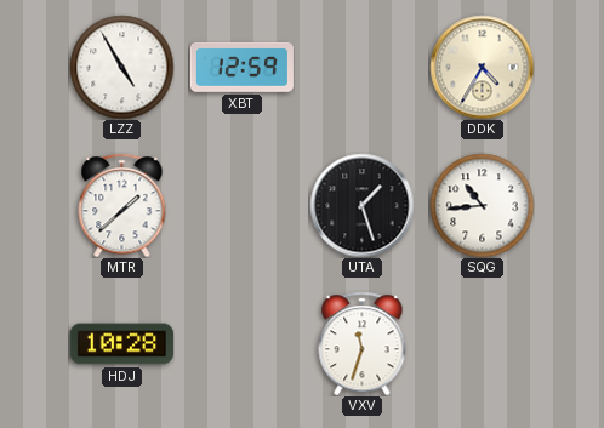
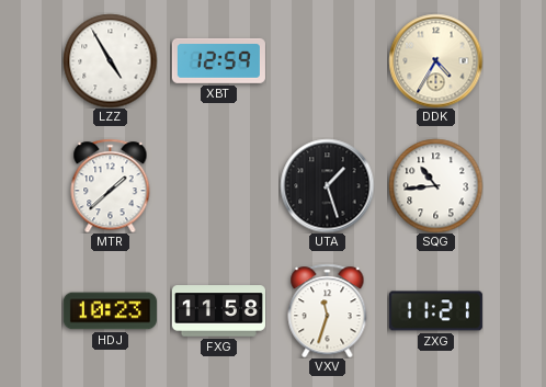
HDJ: 10:28 -> 10:23 (110, 311)
FXG: none -> 11:58 (218, 311)
ZXG: none -> 11:21 (435, 311)
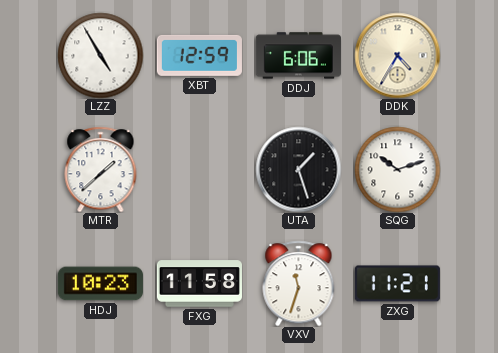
DDJ: none -> 6:06 (298, 56)
SQG: 10:44 -> 10:12 (397, 169)
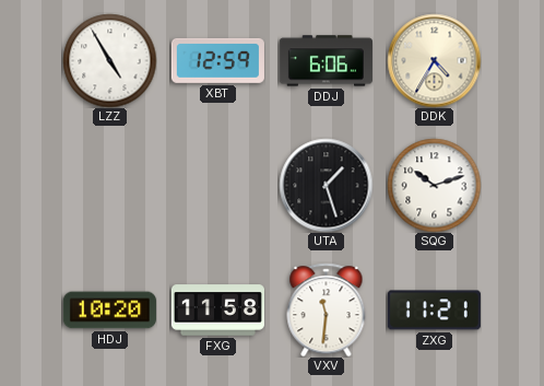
MTR: 1:38 -> none (101, 169)
HDJ: 10:23 -> 10:20 (109, 311)
VXV: 11:33 -> 11:31 (327, 309)
